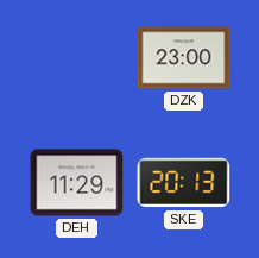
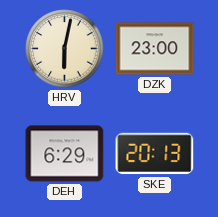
HRV: none -> 6:02 (65, 49)
DEH: 11:29 -> 6:29 (65, 154)
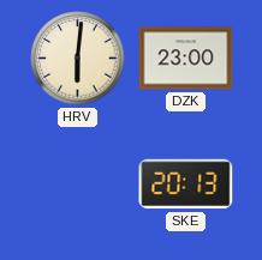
HRV: 6:02 -> 6:01 (78, 59)
DEH: 6:29 -> none (65, 154)
